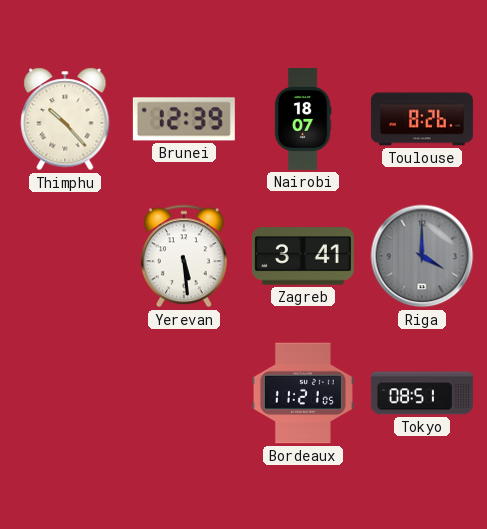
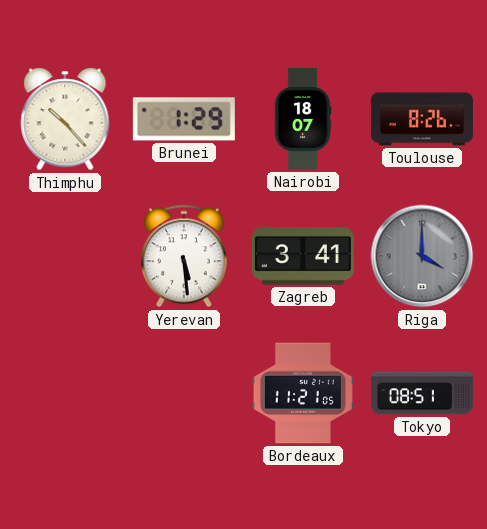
Brunei: 12:39 -> 1:29 (184, 119)
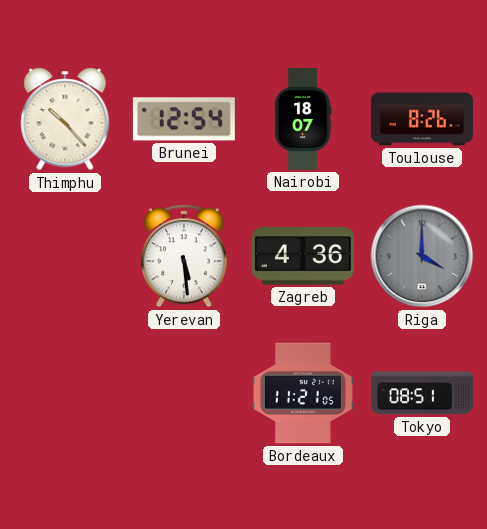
Brunei: 1:29 -> 12:54 (184, 119)
Zagreb: 3:41 -> 4:36 (303, 256)
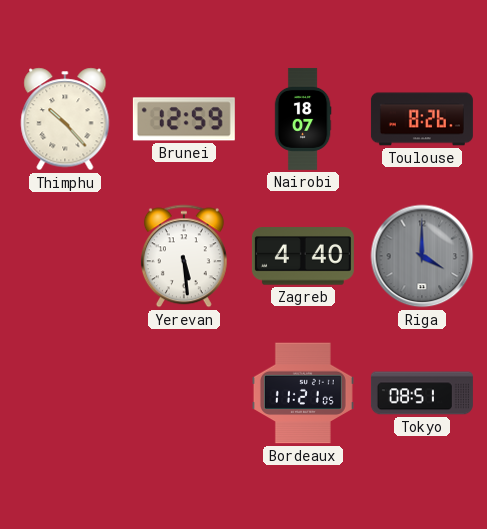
Brunei: 12:54 -> 12:59 (184, 119)
Zagreb: 4:36 -> 4:40 (303, 256)
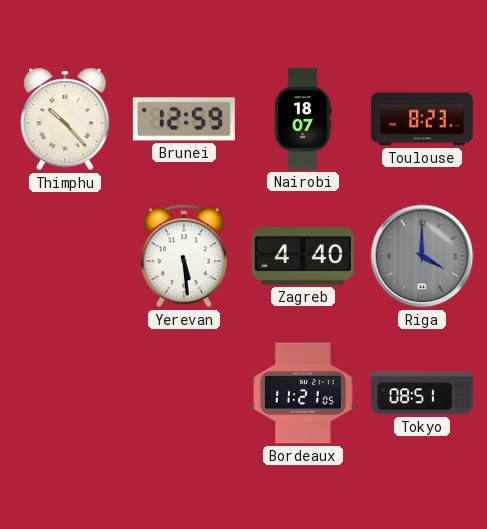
Toulouse: 8:26 -> 8:23 (422, 119)
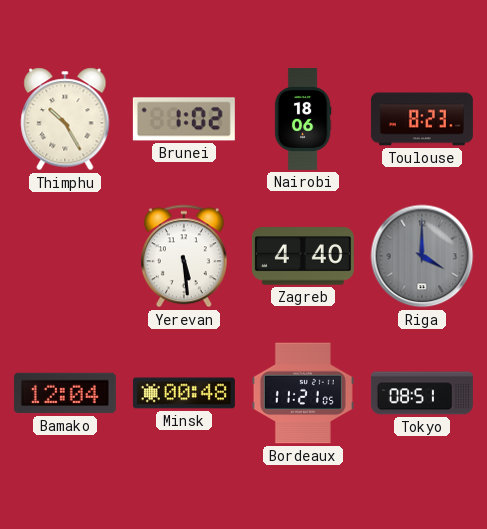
Thimphu: 10:23 -> 10:25 (65, 119)
Brunei: 12:59 -> 1:02 (184, 119)
Nairobi: 18:07 -> 18:06 (303, 119)
Bamako: none -> 12:04 (65, 393)
Minsk: none -> 00:48 (184, 393)
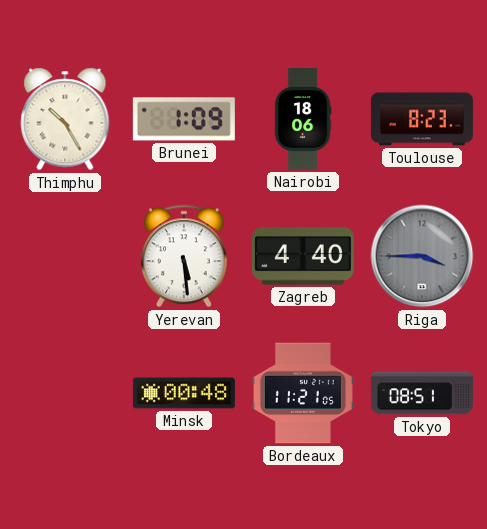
Brunei: 1:02 -> 1:09 (184, 119)
Riga: 4:00 -> 3:45 (422, 256)
Bamako: 12:04 -> none (65, 393)
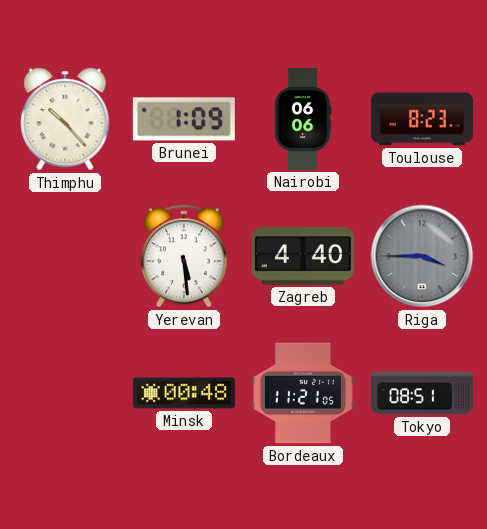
Thimphu: 10:25 -> 10:23 (65, 119)
Nairobi: 18:06 -> 06:06 (303, 119)
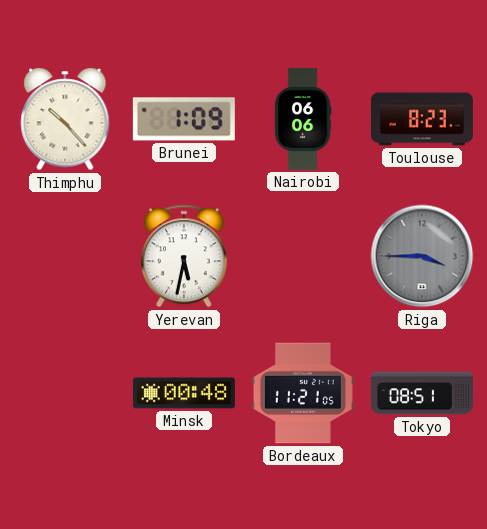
Yerevan: 5:29 -> 5:32 (184, 256)
Zagreb: 4:40 -> none (303, 256)
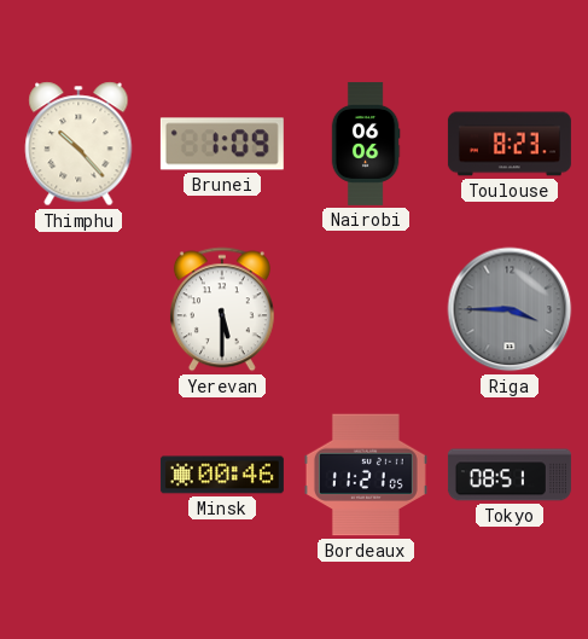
Yerevan: 5:32 -> 5:30 (222, 309)
Minsk: 00:48 -> 00:46 (222, 475)
